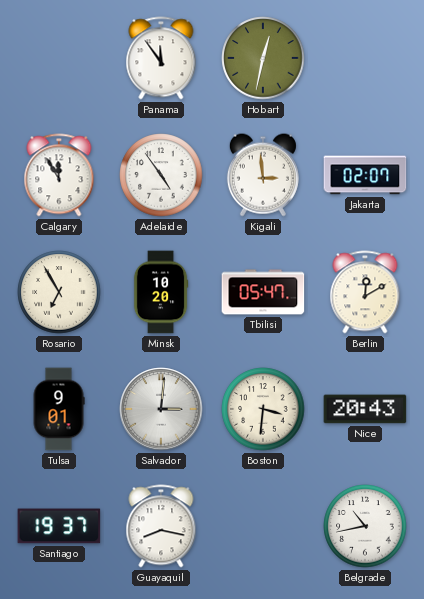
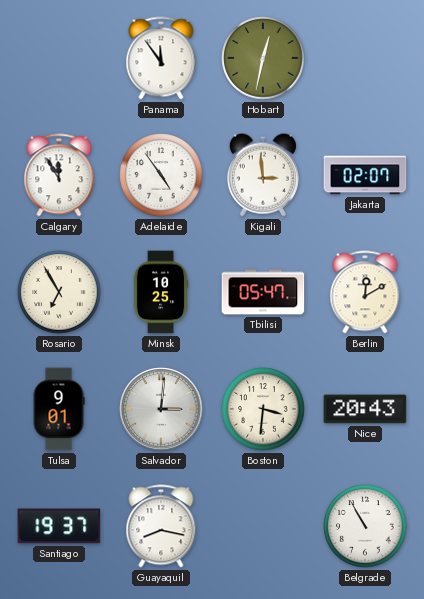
Minsk: 10:20 -> 10:25 (161, 292)
Belgrade: 10:43 -> 10:55 (365, 526)
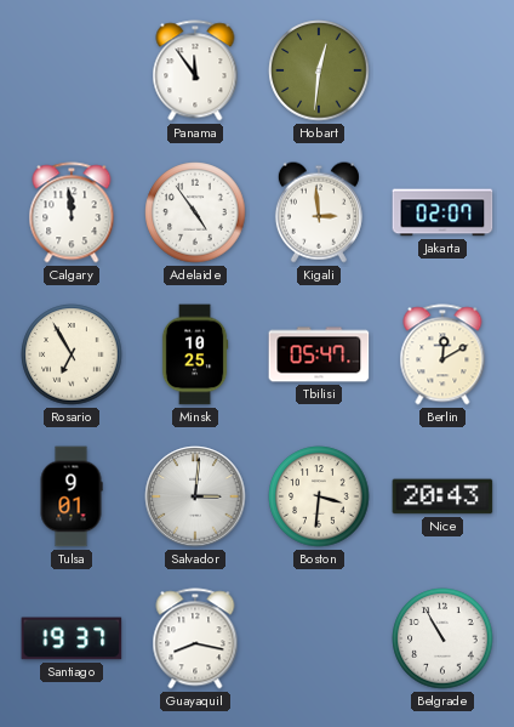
Hobart: 12:32 -> 12:31 (319, 70)
Calgary: 11:55 -> 11:59 (72, 212)
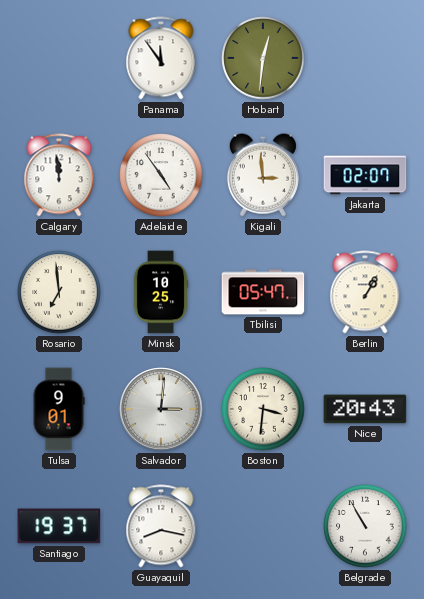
Rosario: 6:55 -> 6:59 (59, 292)
Berlin: 12:10 -> 1:05 (365, 292)
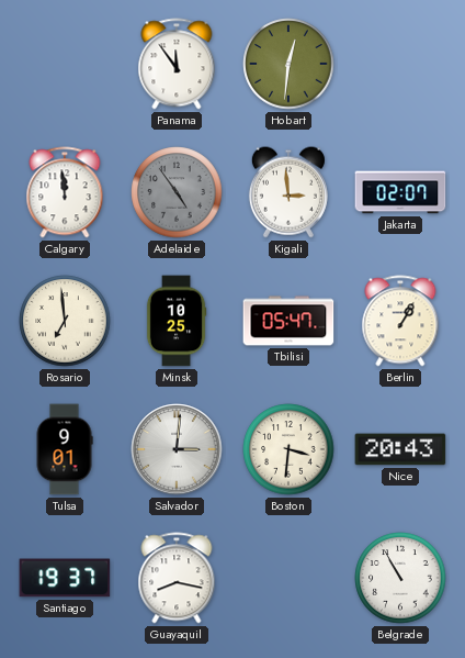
Adelaide dial: white -> grey (177, 192)
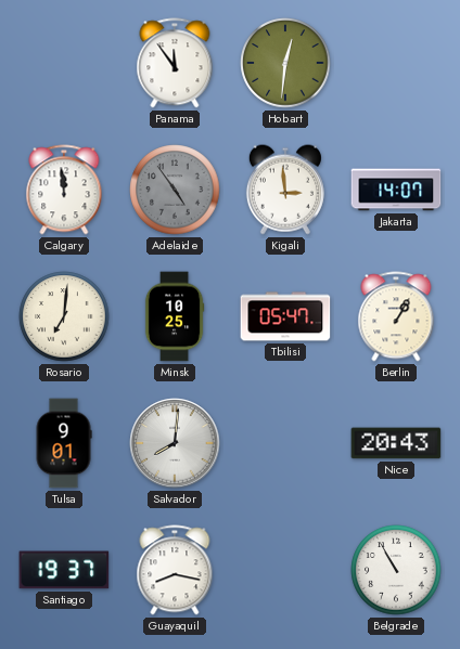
Jakarta: 02:07 -> 14:07 (396, 190)
Rosario: 6:59 -> 7:01 (64, 316)
Salvador: 3:01 -> 8:01 (175, 443)
Boston: 3:31 -> none (288, 449)
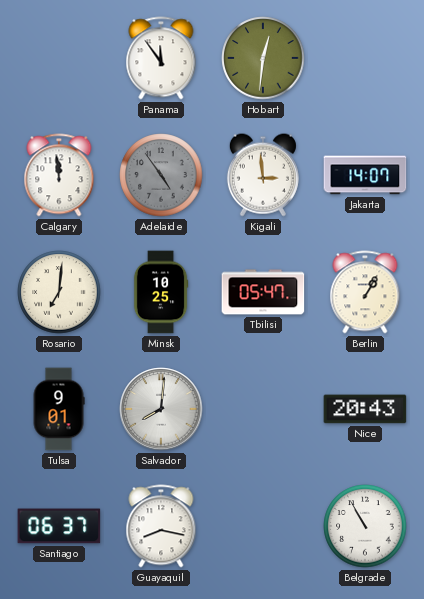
Santiago: 19:37 -> 06:37 (59, 526)
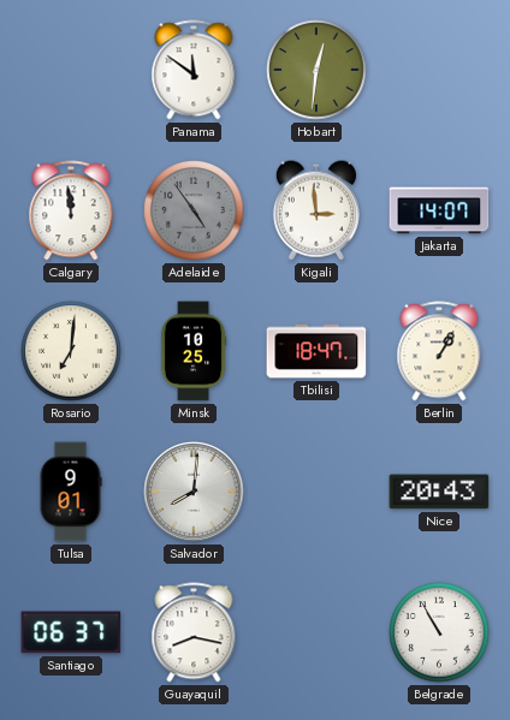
Panama: 11:54 -> 11:51 (194, 70)
Tbilisi: 05:47 -> 18:47 (316, 351)
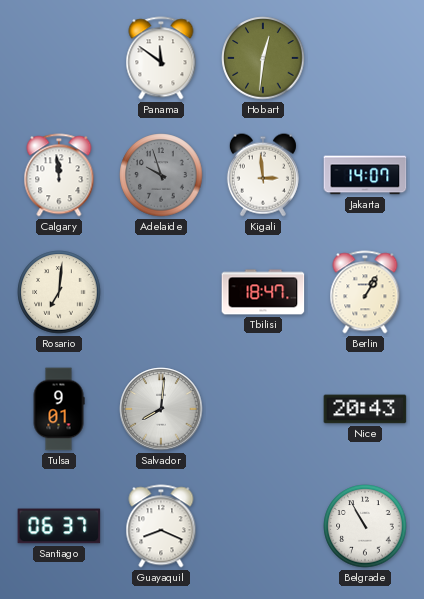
Adelaide: 4:54 -> 9:57 (161, 175)
Minsk: 10:25 -> none (194, 351)
Guayaquil: 8:17 -> 8:19 (161, 526)
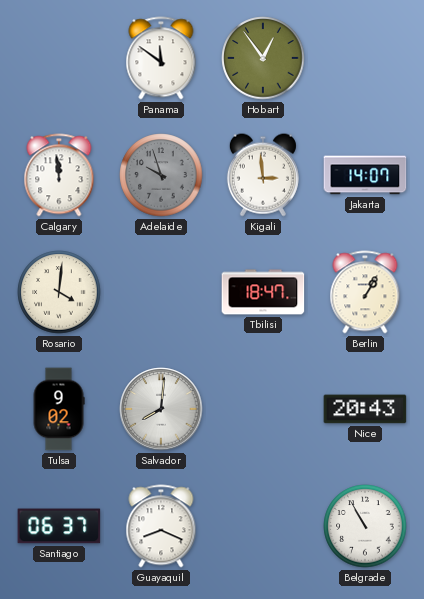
Hobart: 12:31 -> 12:54 (263, 58)
Rosario: 7:01 -> 4:01 (59, 292)
Tulsa: 9:01 -> 9:02 (59, 409)
